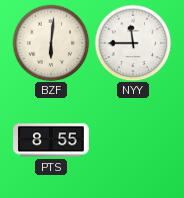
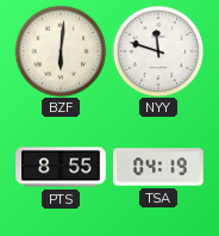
NYY: 11:45 -> 11:48 (158, 51)
TSA: none -> 04:19 (158, 167)
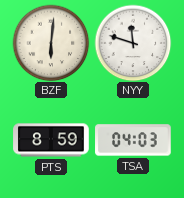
PTS: 8:55 -> 8:59 (51, 140)
TSA: 04:19 -> 04:03 (133, 140)
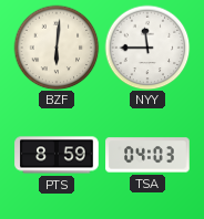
NYY: 11:48 -> 11:45 (147, 48)
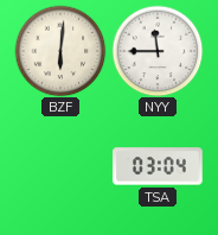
PTS: 8:59 -> none (57, 155)
TSA: 04:03 -> 03:04 (158, 166)
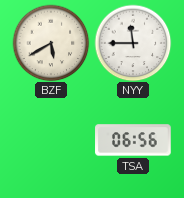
BZF: 6:01 -> 5:40 (51, 43)
TSA: 03:04 -> 06:56 (133, 140)
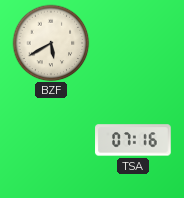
NYY: 11:45 -> none (133, 43)
TSA: 06:56 -> 07:16 (133, 140)
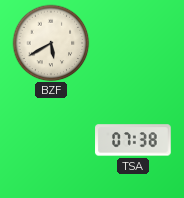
TSA: 07:16 -> 07:38 (133, 140)
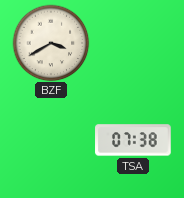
BZF: 5:40 -> 3:40 (51, 43)
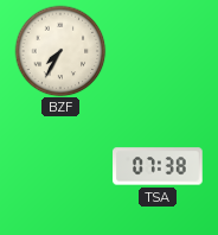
BZF: 3:40 -> 7:35 (60, 51)
